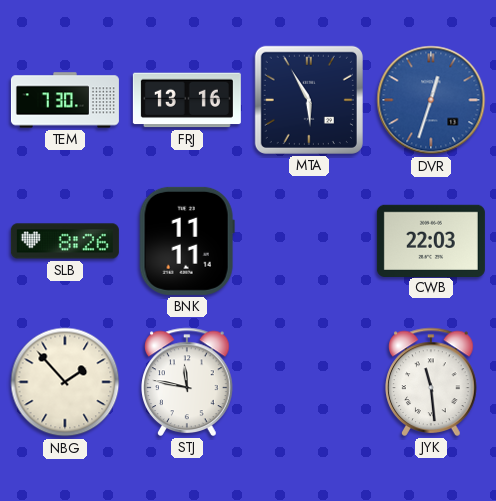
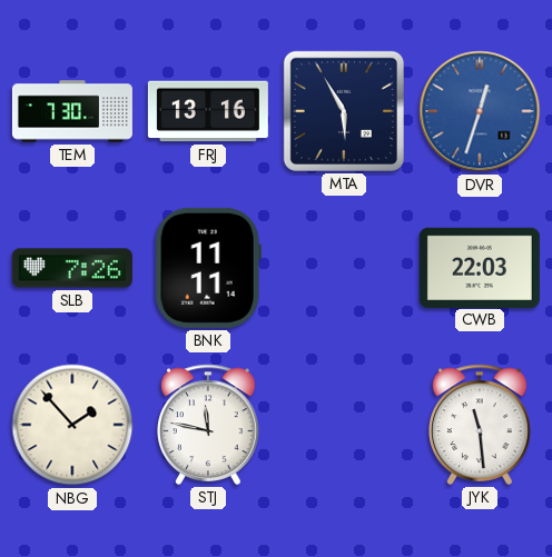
SLB: 8:26 -> 7:26 (72, 268)
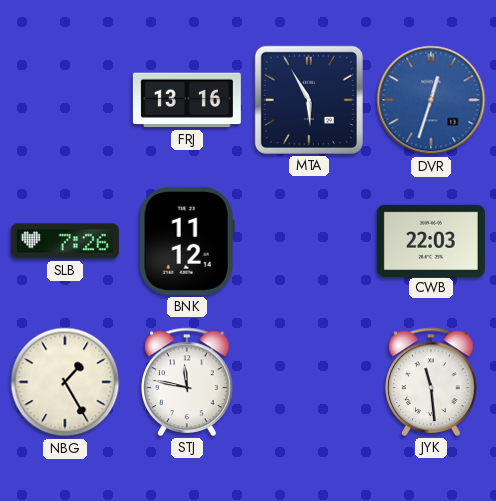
TEM: 7:30 -> none (72, 111)
BNK: 11:11 -> 11:12 (187, 241)
NBG: 1:53 -> 1:25 (65, 382)
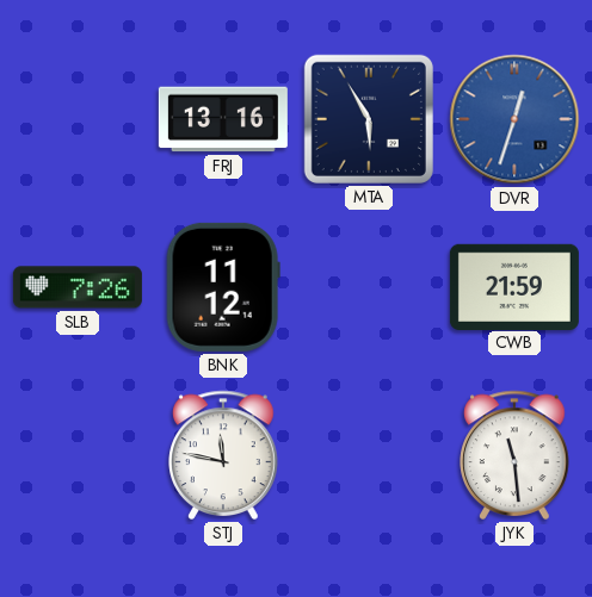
CWB: 22:03 -> 21:59 (514, 286)
NBG: 1:25 -> none (65, 382)
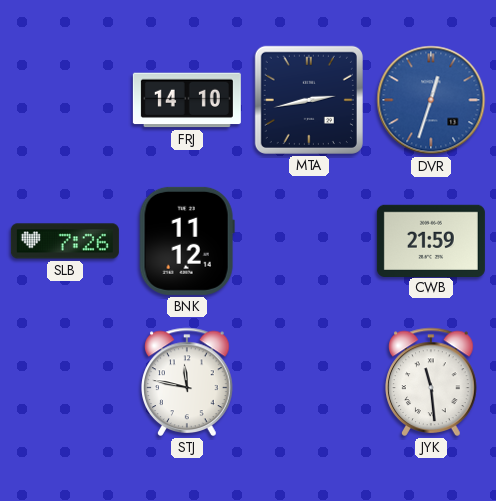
FRJ: 13:16 -> 14:10 (187, 100)
MTA: 5:55 -> 2:43 (309, 100)
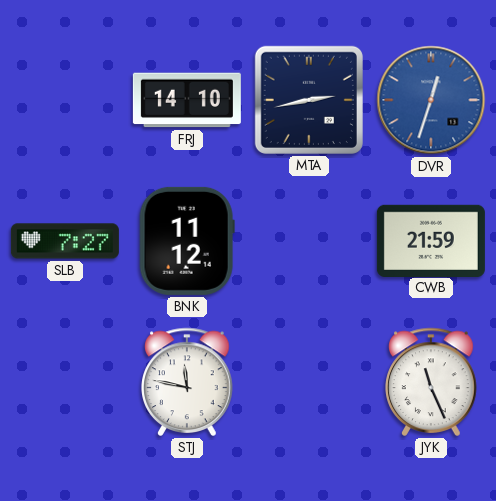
SLB: 7:26 -> 7:27 (65, 241)
JYK: 11:29 -> 11:26 (431, 382)
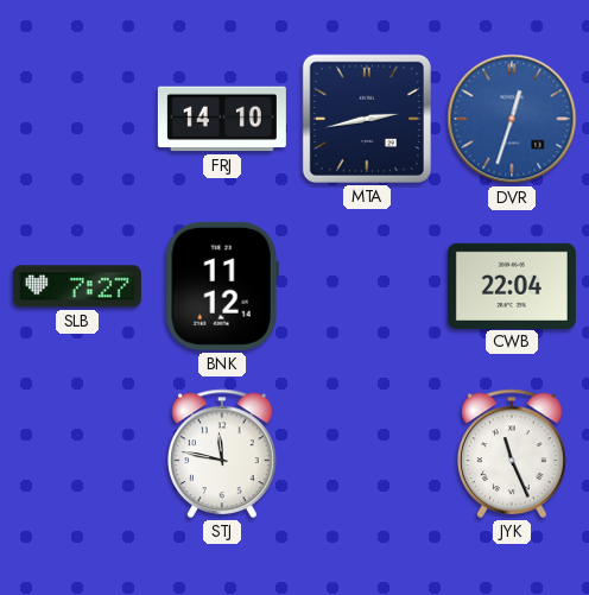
CWB: 21:59 -> 22:04 (512, 285)
